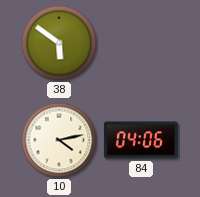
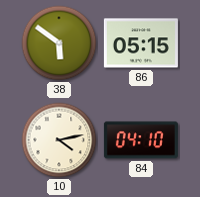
86: none -> 05:15 (141, 43)
84: 04:06 -> 04:10 (141, 140)
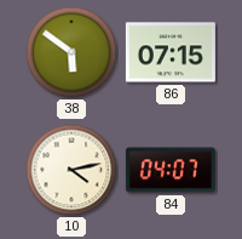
86: 05:15 -> 07:15 (171, 52)
84: 04:10 -> 04:07 (171, 170)
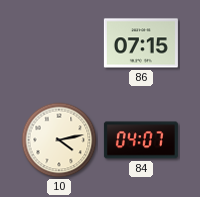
38: 5:51 -> none (71, 52)
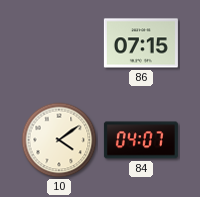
10: 4:13 -> 4:09 (59, 140)
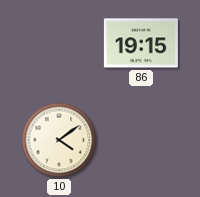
86: 07:15 -> 19:15 (141, 43)
84: 04:07 -> none (141, 140)
